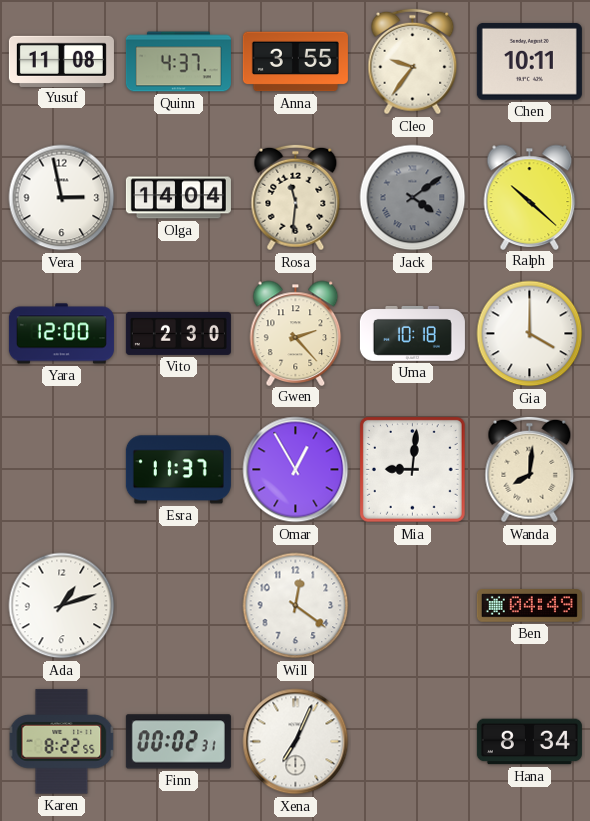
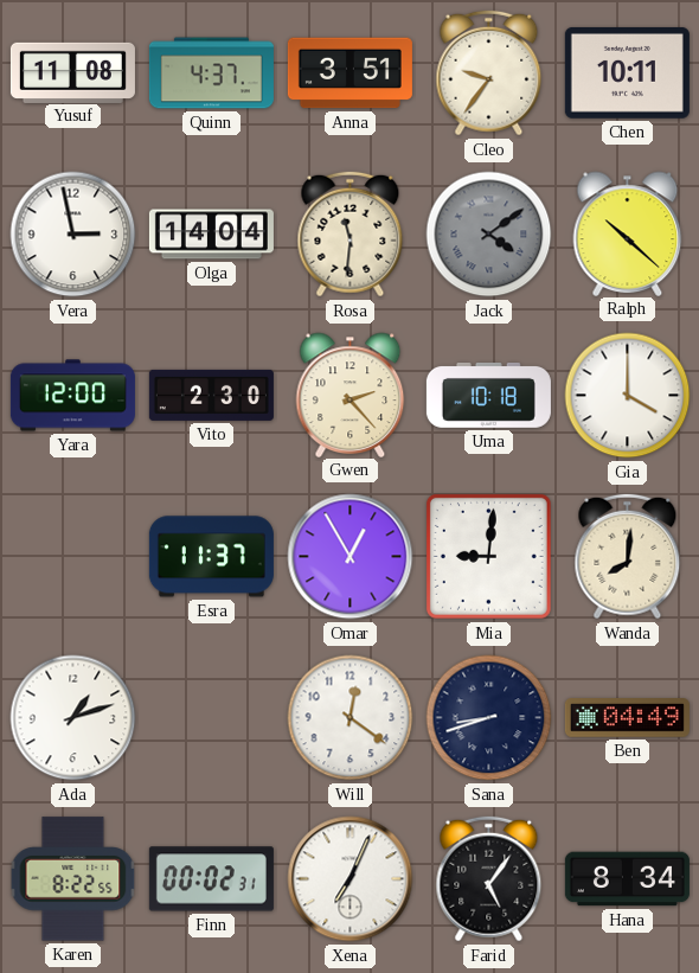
Anna: 3:55 -> 3:51 (349, 73)
Sana: none -> 8:42 (489, 718)
Farid: none -> 5:06 (489, 879)
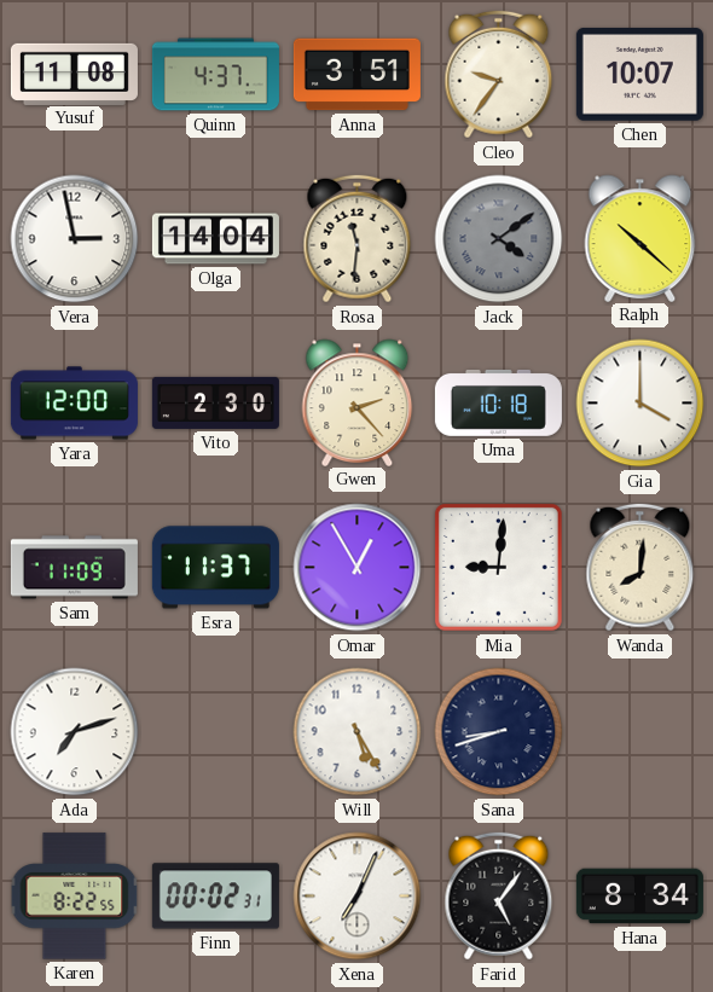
Chen: 10:11 -> 10:07 (639, 74)
Sam: none -> 11:09 (74, 568)
Ada: 1:12 -> 7:12 (75, 732)
Will: 12:21 -> 5:25 (358, 732)
Ben: 04:49 -> none (627, 718)
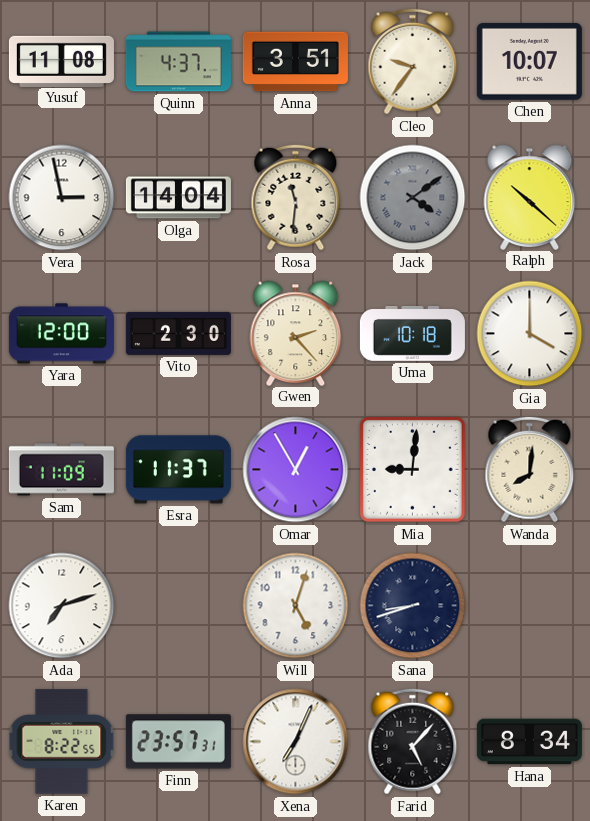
Will: 5:25 -> 5:03 (296, 606)
Finn: 00:02 -> 23:57 (178, 742)
Farid: 5:06 -> 5:07 (413, 742)
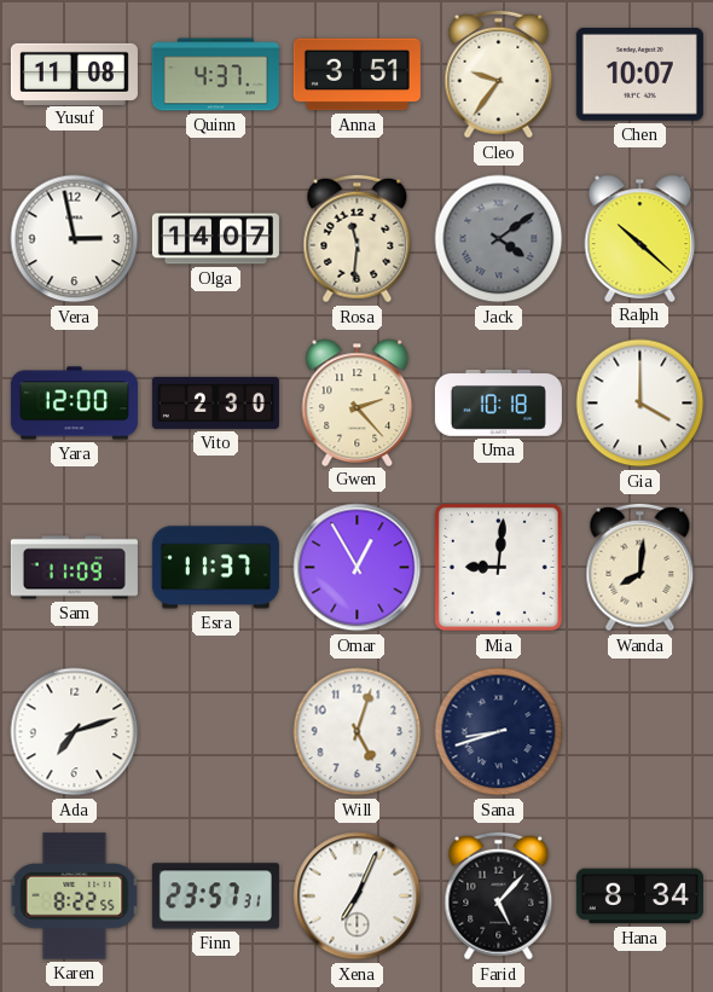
Olga: 14:04 -> 14:07 (215, 239)
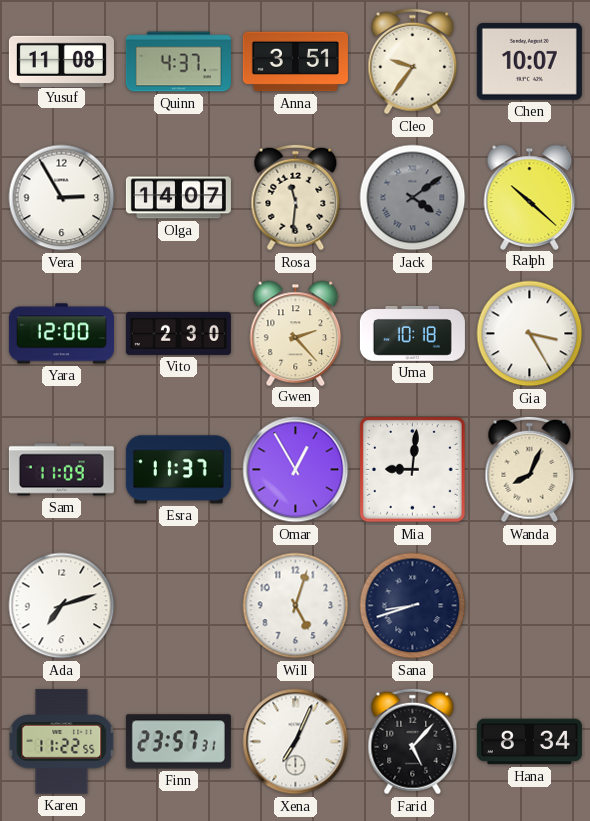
Vera: 2:58 -> 2:55 (62, 198)
Gia: 4:00 -> 3:25 (530, 334)
Wanda: 8:01 -> 8:04 (530, 470)
Karen: 8:22 -> 11:22 (62, 742)
